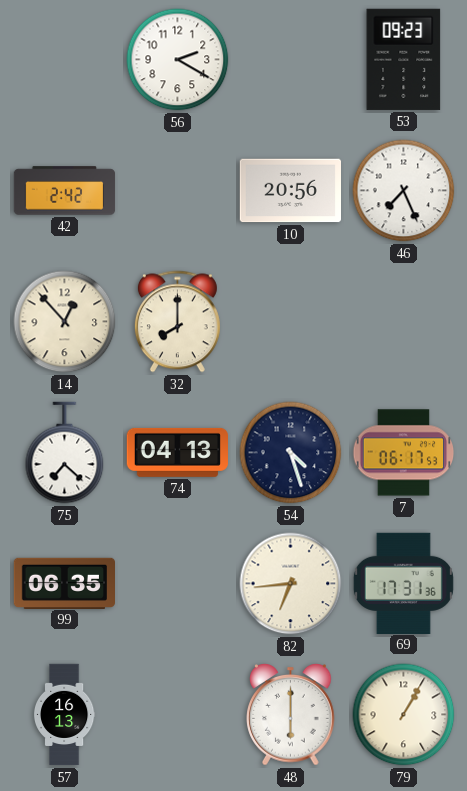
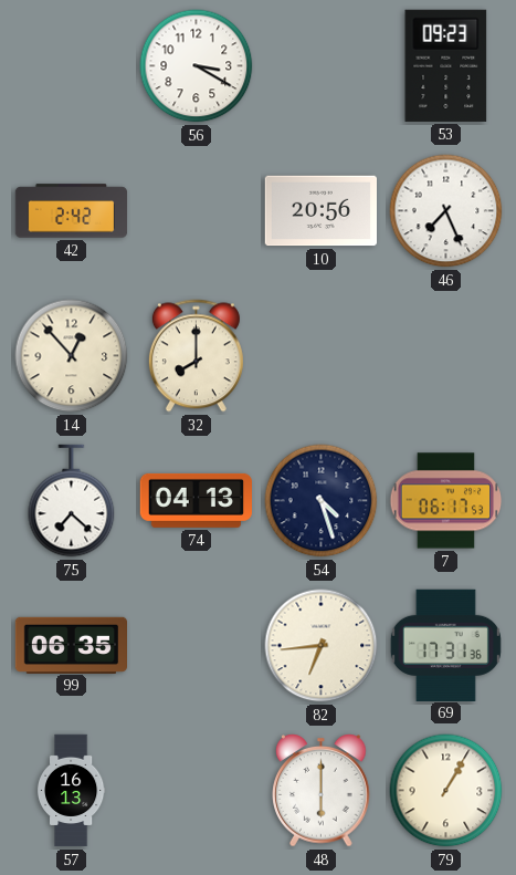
56: 2:20 -> 3:20 (197, 66)
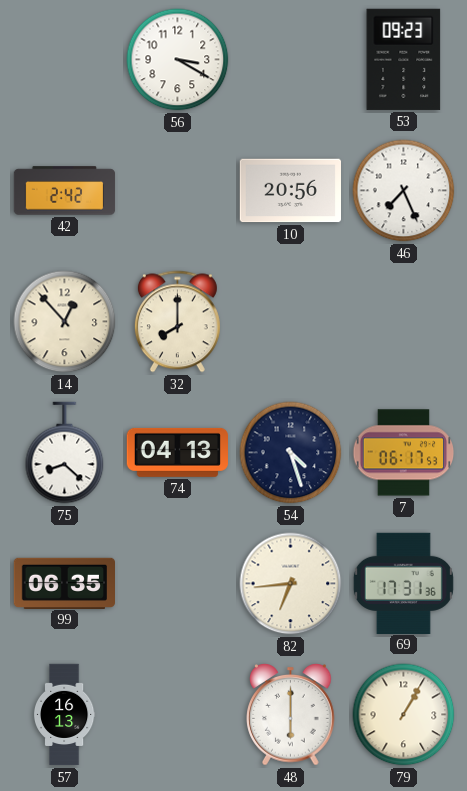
75: 7:22 -> 8:22 (65, 453)
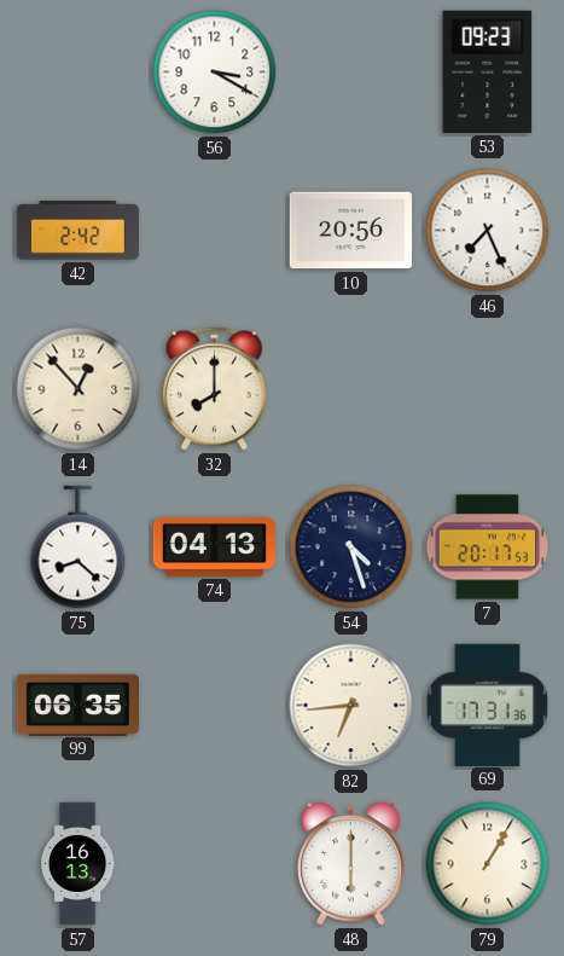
7: 06:17 -> 20:17 (488, 547)
